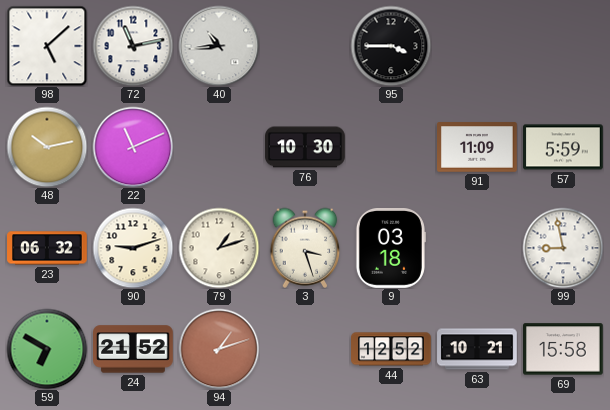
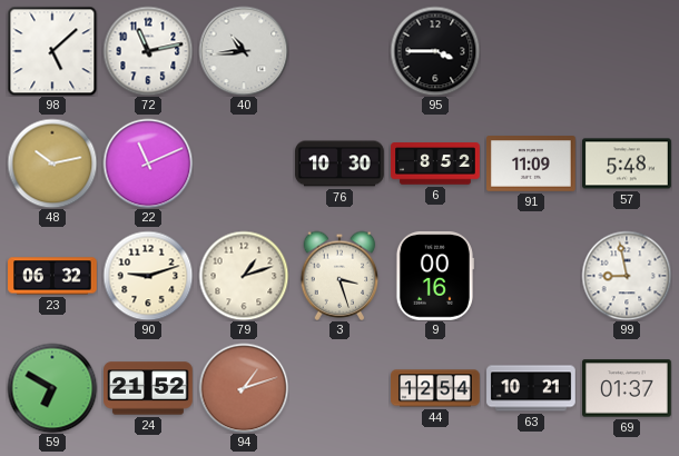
6: none -> 8:52 (435, 163)
57: 5:59 -> 5:48 (628, 163)
9: 03:18 -> 00:16 (434, 277)
44: 12:52 -> 12:54 (435, 388)
69: 15:58 -> 01:37 (628, 388)
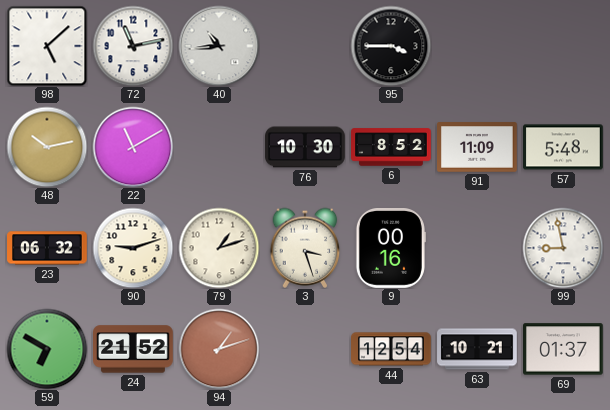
22: 11:11 -> 11:10 (133, 147)
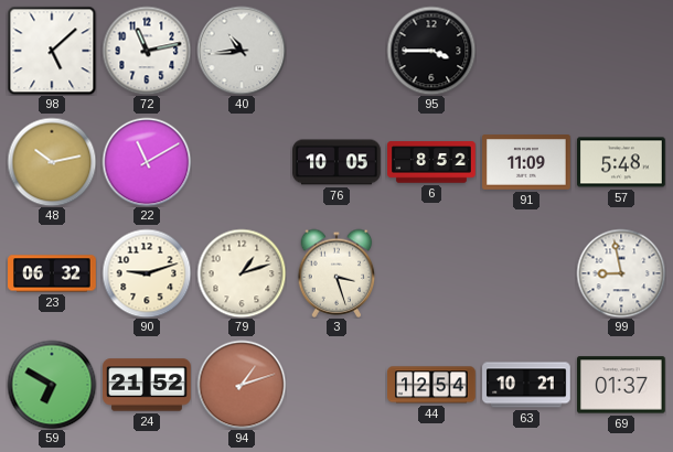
76: 10:30 -> 10:05 (336, 162)
9: 00:16 -> none (390, 249)
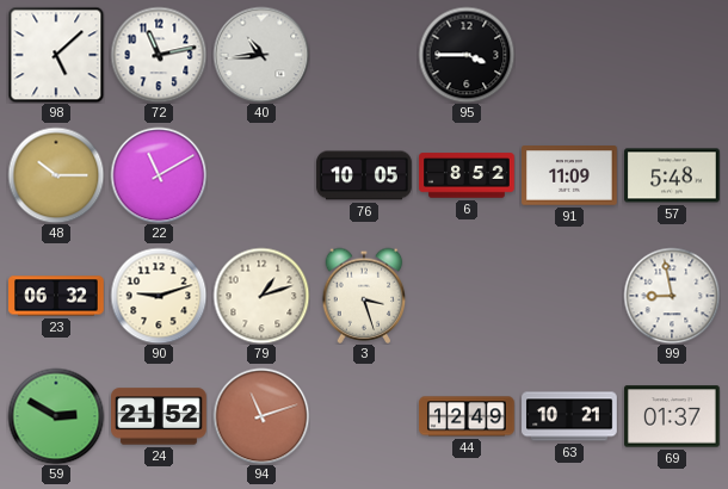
48: 10:13 -> 10:15 (56, 175)
59: 6:50 -> 2:50 (56, 416)
94: 1:12 -> 11:12 (261, 416)
44: 12:54 -> 12:49 (467, 416)
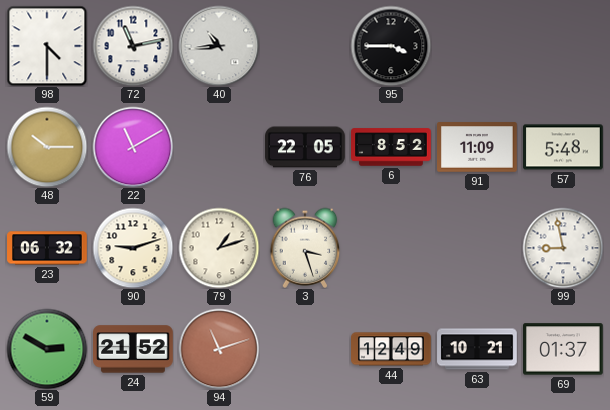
98: 5:08 -> 4:30 (47, 46)
76: 10:05 -> 22:05 (305, 147)
